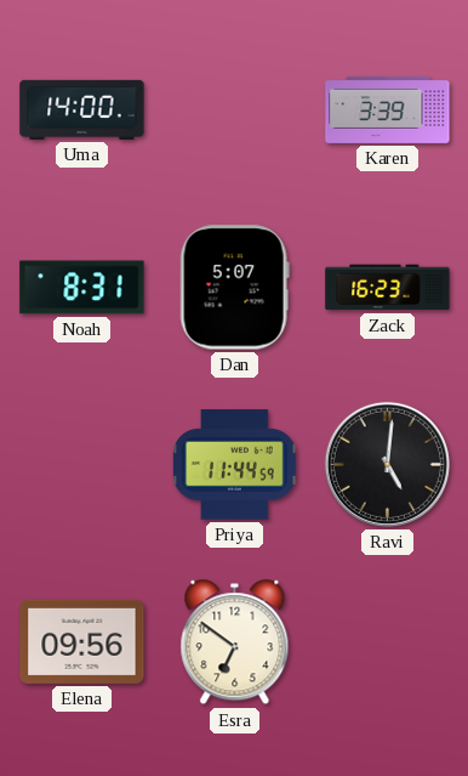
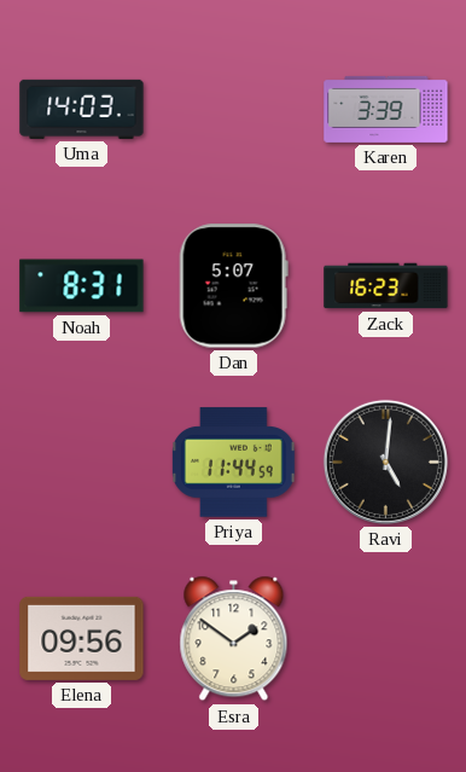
Uma: 14:00 -> 14:03 (82, 109)
Esra: 6:51 -> 1:51 (234, 639)
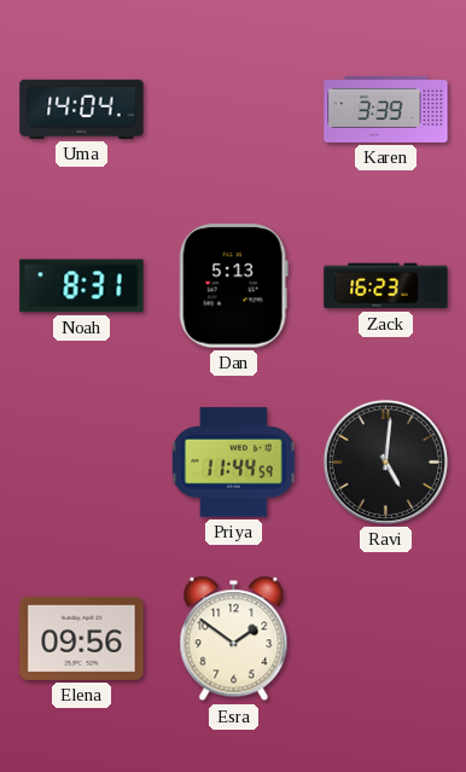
Uma: 14:03 -> 14:04 (82, 109)
Dan: 5:07 -> 5:13 (233, 286)
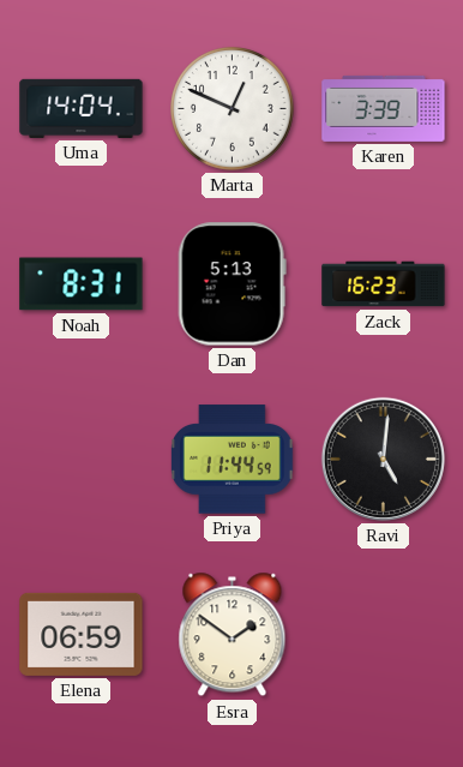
Marta: none -> 12:49 (233, 109)
Elena: 09:56 -> 06:59 (82, 634)
